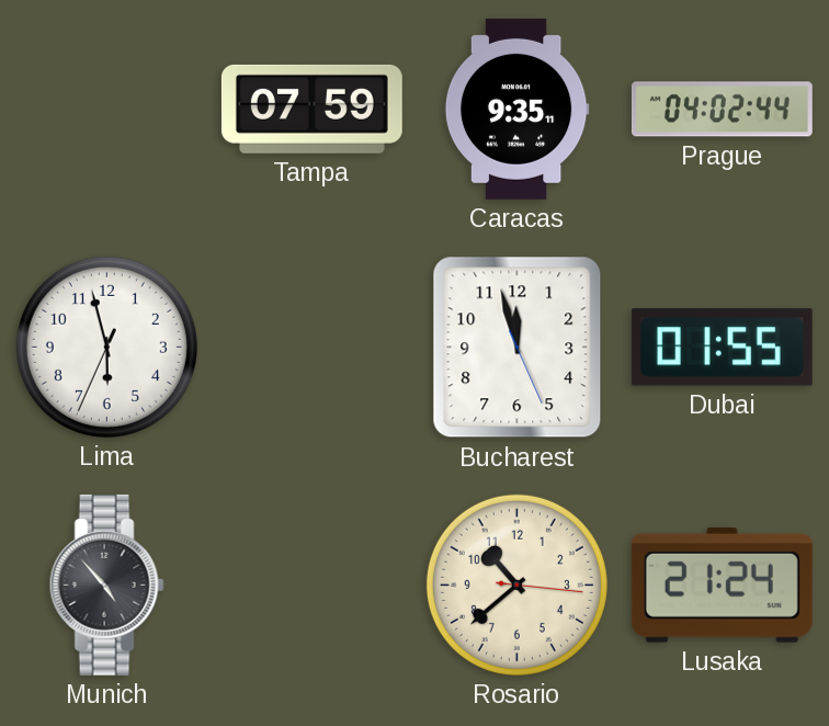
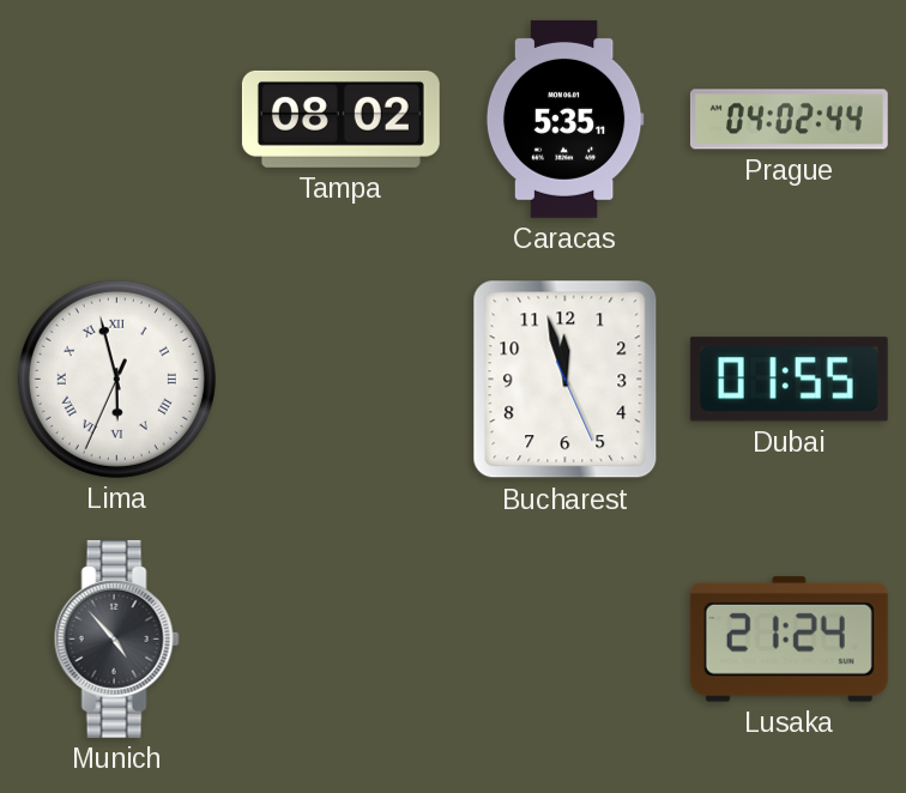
Tampa: 07:59 -> 08:02 (340, 119)
Caracas: 9:35 -> 5:35 (564, 119)
Lima numerals: Arabic -> Roman (116, 379)
Rosario: 10:38 -> none (516, 585)
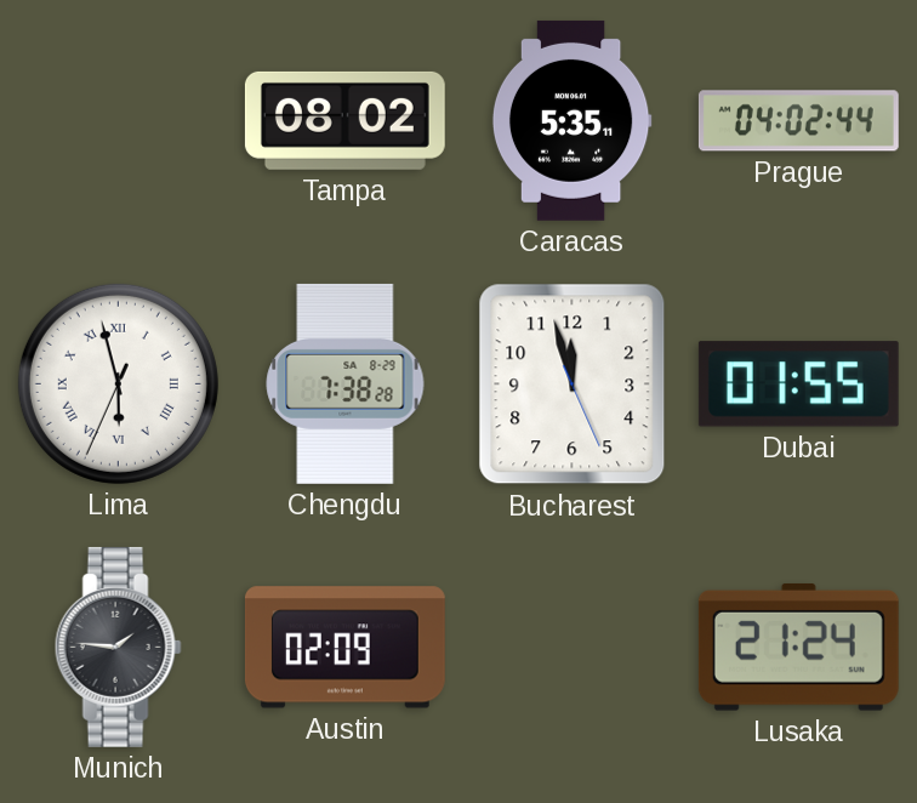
Chengdu: none -> 7:38 (346, 383)
Munich: 4:53 -> 1:46 (118, 647)
Austin: none -> 02:09 (344, 648)
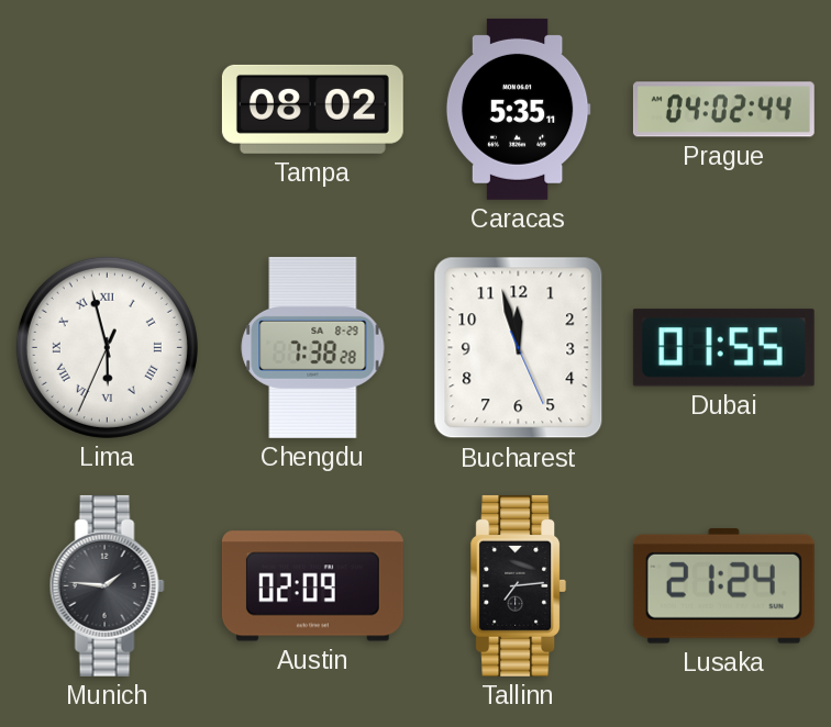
Tallinn: none -> 7:14 (519, 585)
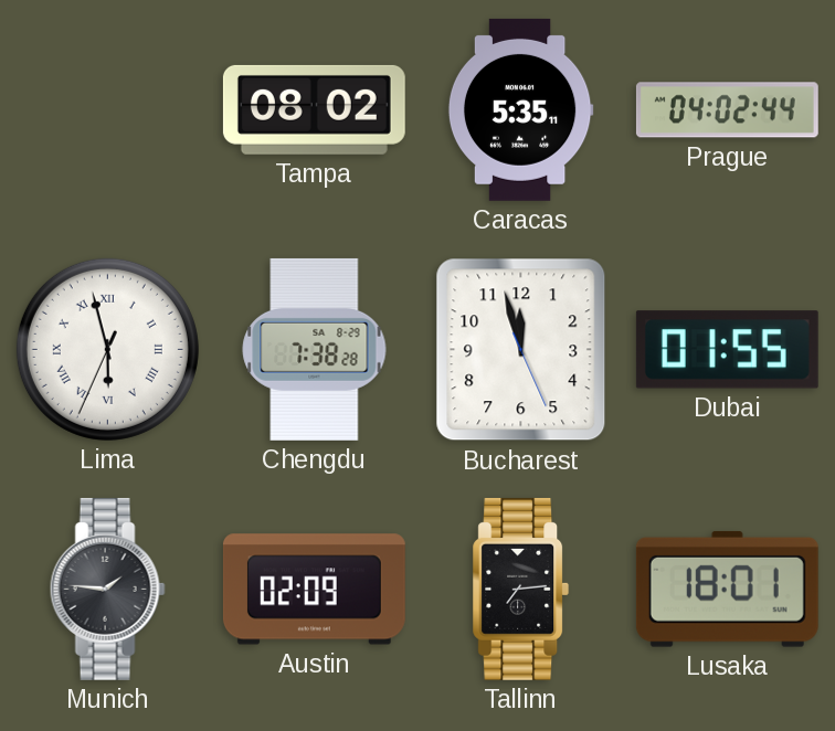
Lusaka: 21:24 -> 18:01 (727, 589)
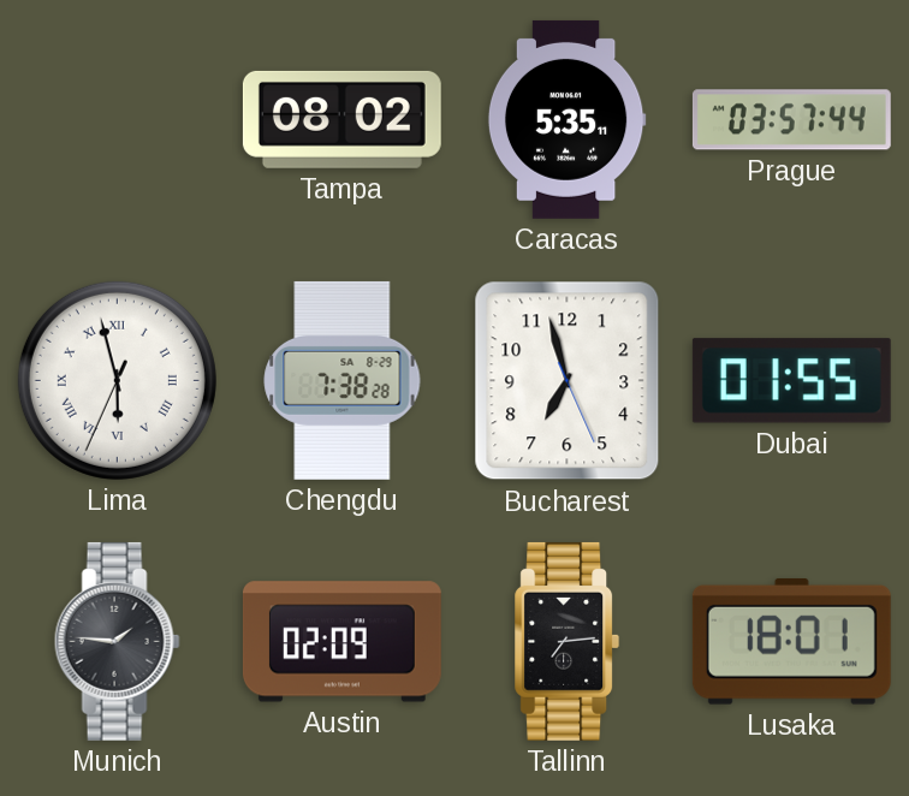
Prague: 04:02 -> 03:57 (791, 120)
Bucharest: 11:57 -> 6:57 (568, 381)
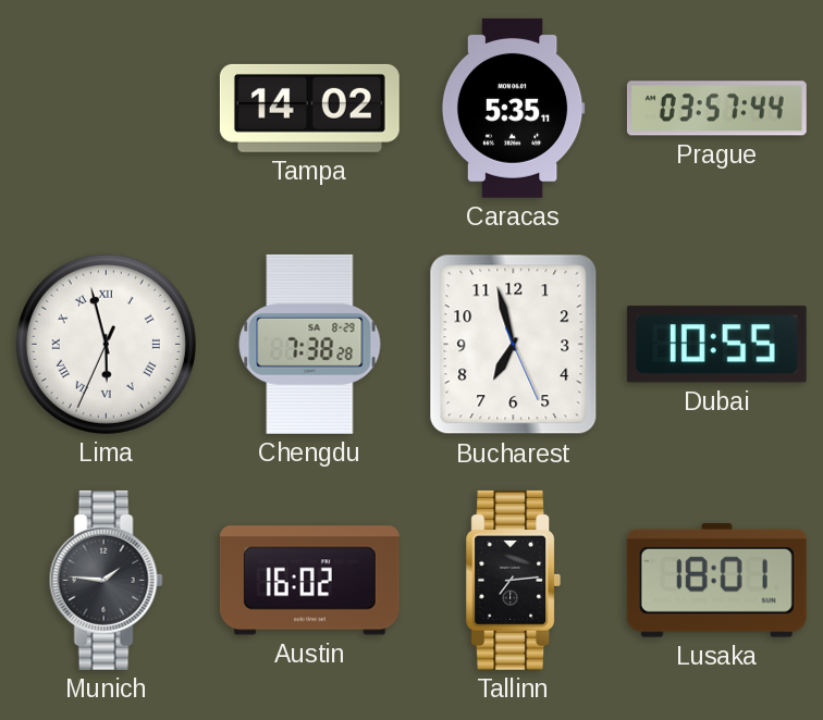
Tampa: 08:02 -> 14:02 (309, 108)
Dubai: 01:55 -> 10:55 (716, 345)
Austin: 02:09 -> 16:02 (309, 581)
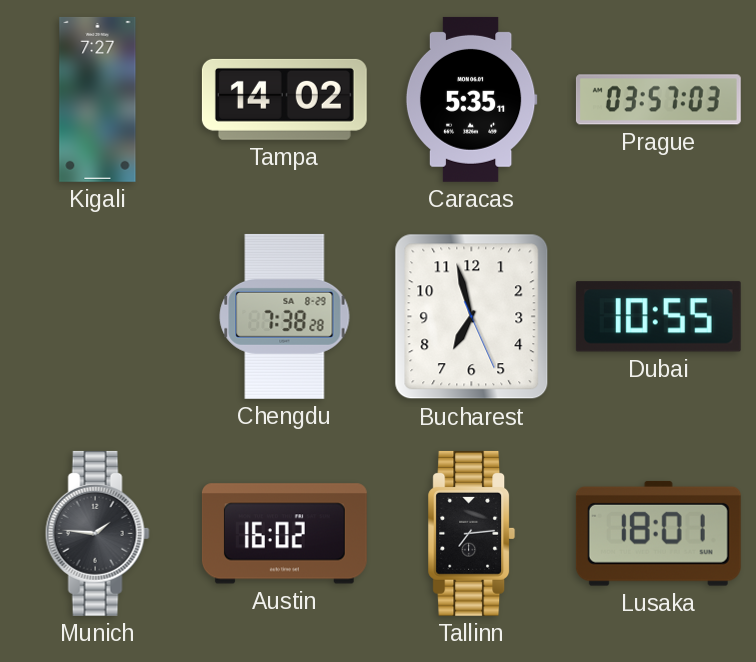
Kigali: none -> 7:27 (98, 99)
Prague: 03:57:44 -> 03:57:03 (658, 100)
Lima: 5:57 -> none (106, 344)
